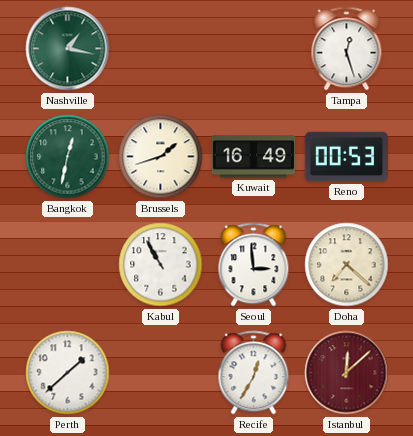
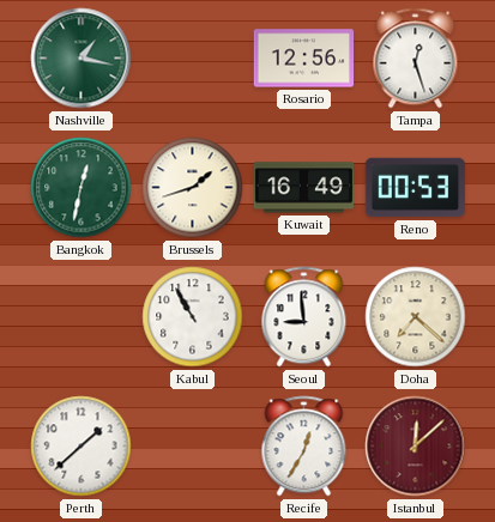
Rosario: none -> 12:56 (304, 59)
Seoul: 2:59 -> 8:59 (304, 317)
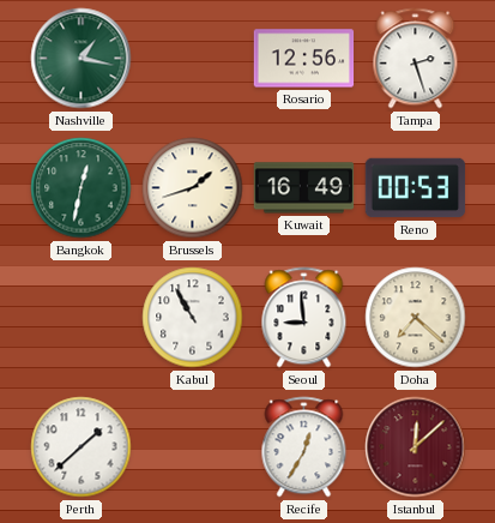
Tampa: 12:27 -> 2:27 (416, 59)
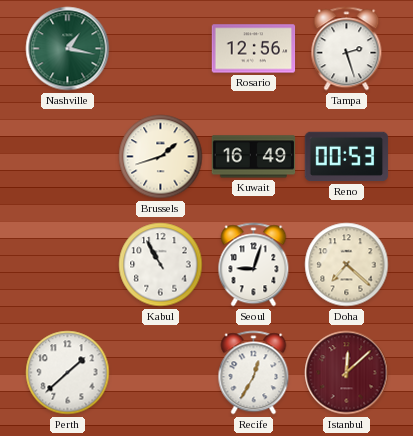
Bangkok: 12:32 -> none (82, 188)
Seoul: 8:59 -> 9:03 (254, 265)
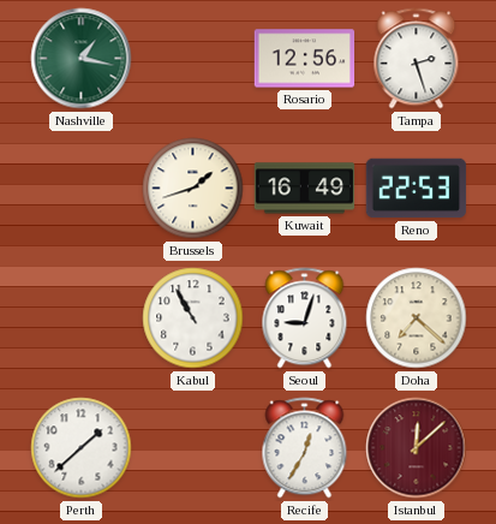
Reno: 00:53 -> 22:53 (417, 189)
